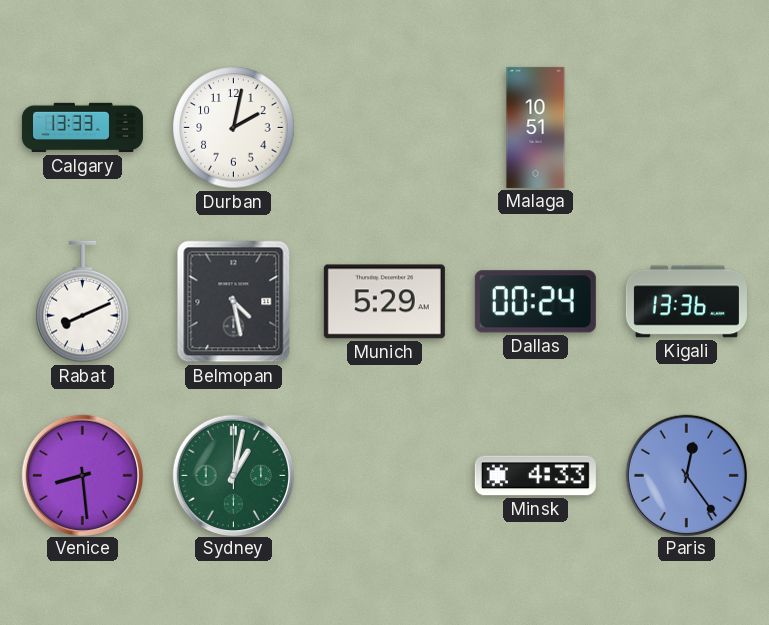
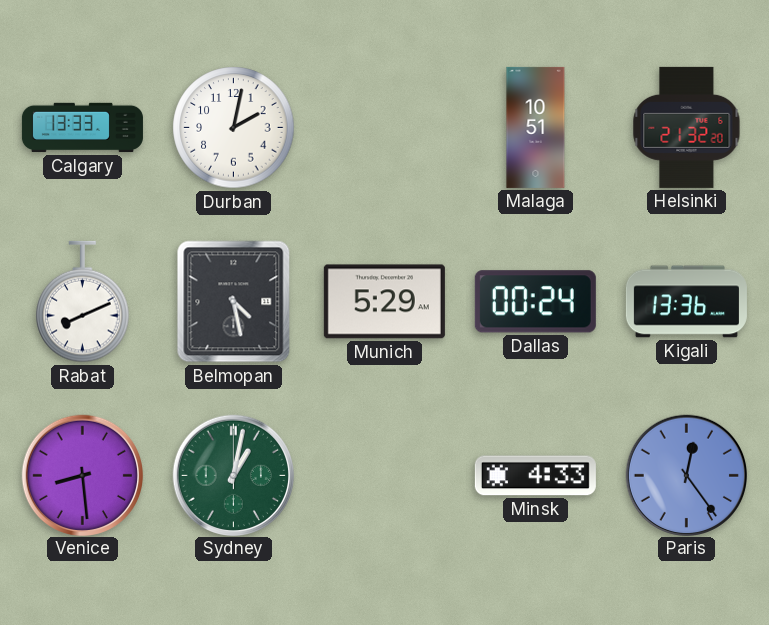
Helsinki: none -> 21:32 (687, 127)
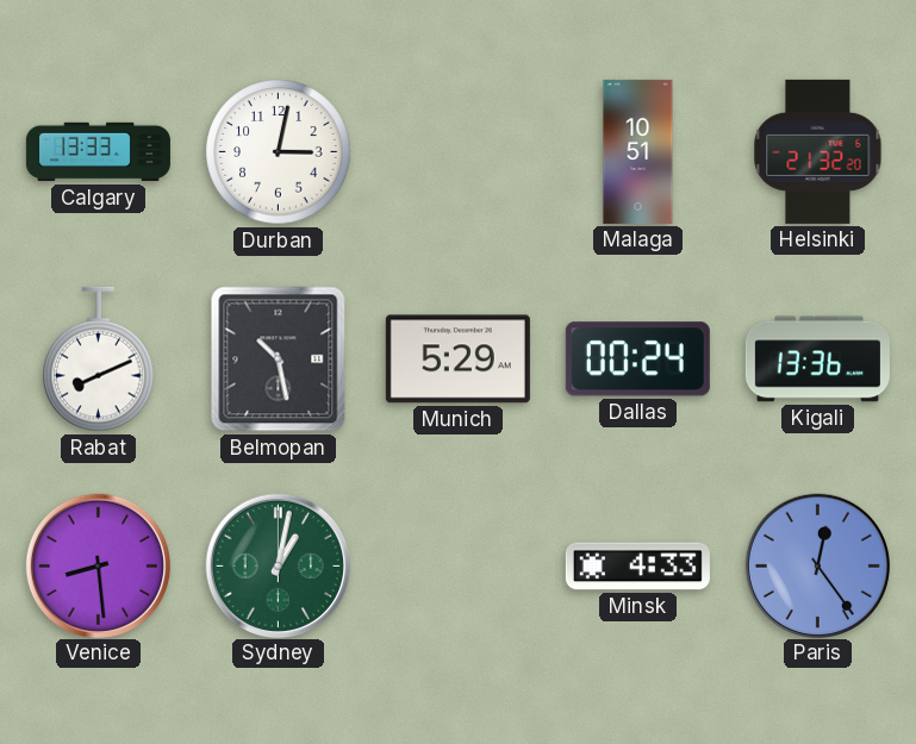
Durban: 2:02 -> 3:02 (279, 152)
Belmopan: 4:28 -> 10:28 (279, 360)
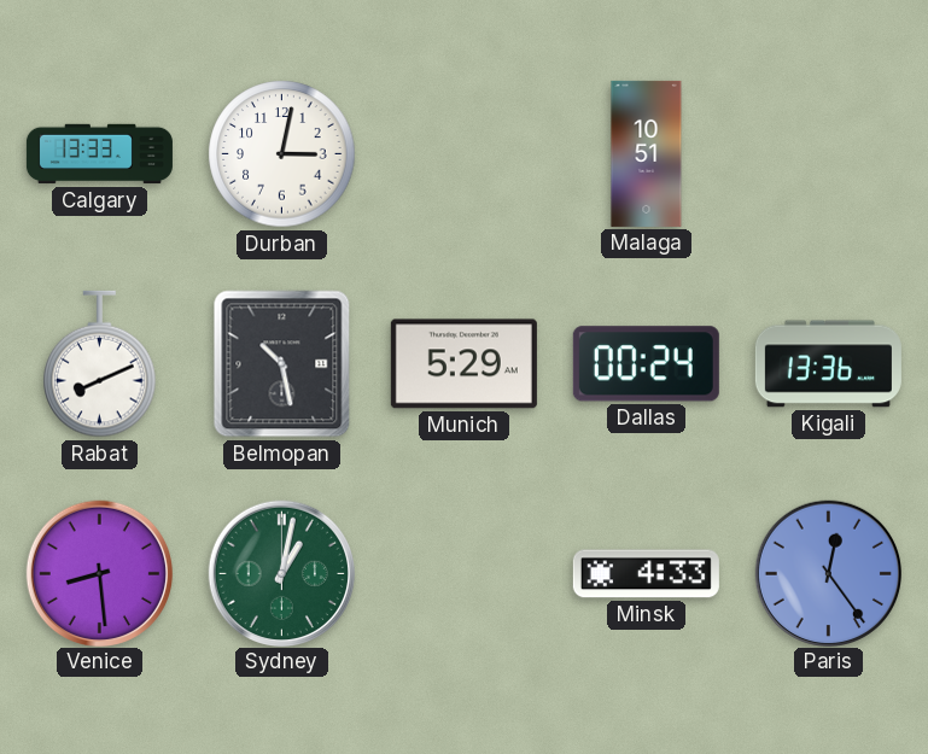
Helsinki: 21:32 -> none (818, 151)
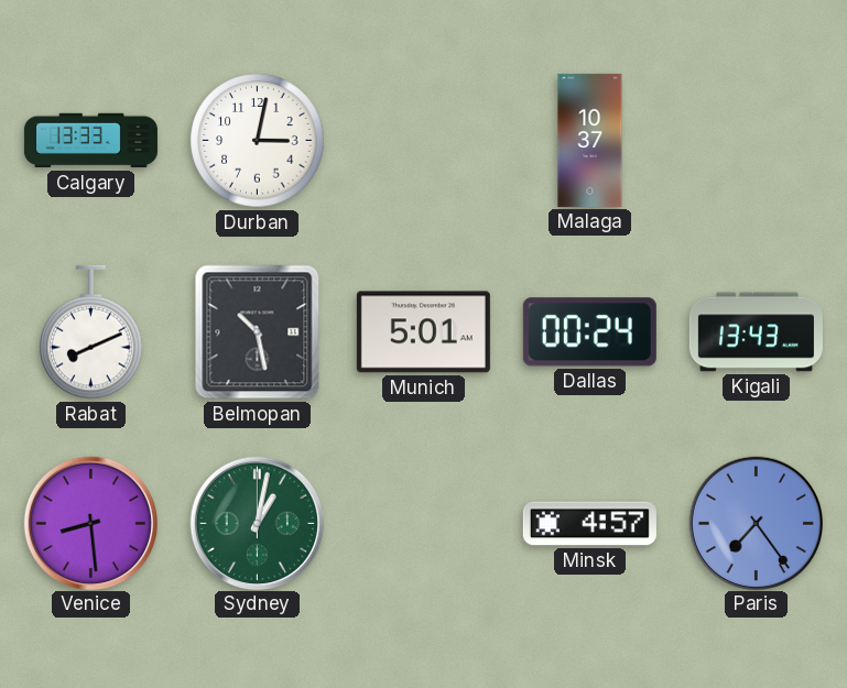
Malaga: 10:51 -> 10:37 (590, 140)
Munich: 5:29 -> 5:01 (423, 332)
Kigali: 13:36 -> 13:43 (756, 332)
Minsk: 4:33 -> 4:57 (589, 524)
Paris: 12:24 -> 7:24 (756, 523)
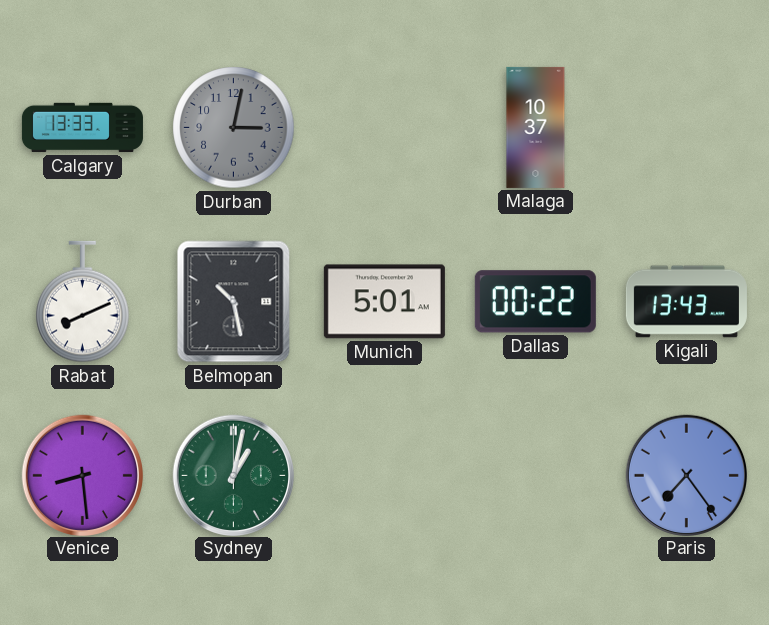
Durban dial: white -> grey (234, 128)
Dallas: 00:24 -> 00:22 (535, 302)
Minsk: 4:57 -> none (589, 524)
